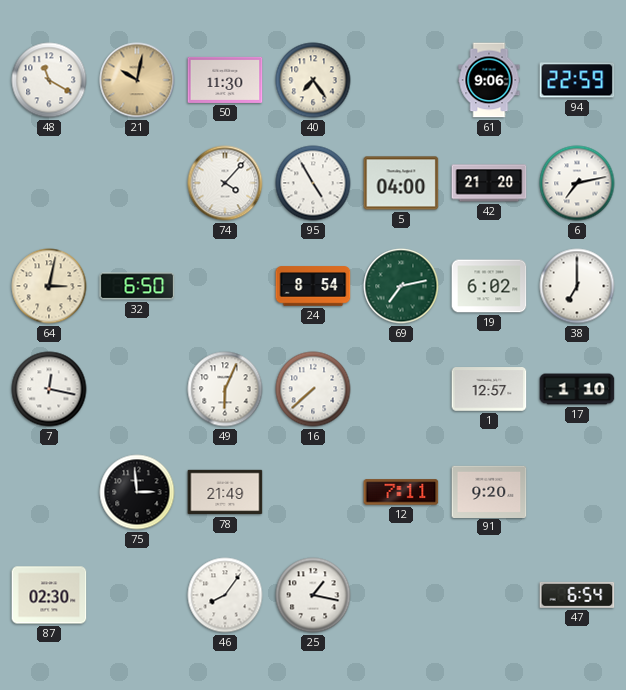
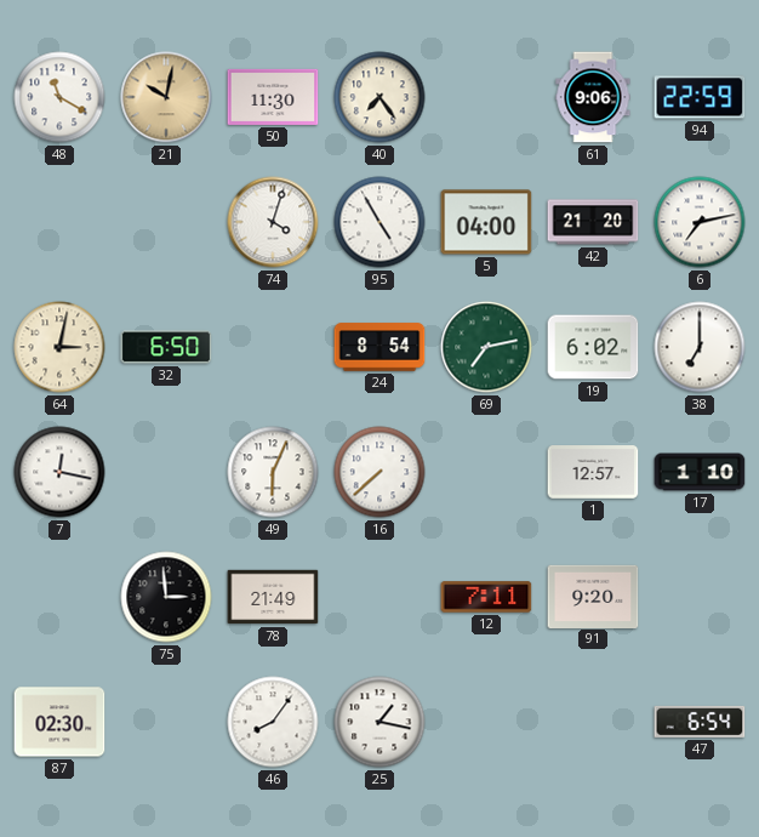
74: 4:07 -> 4:03 (273, 222)
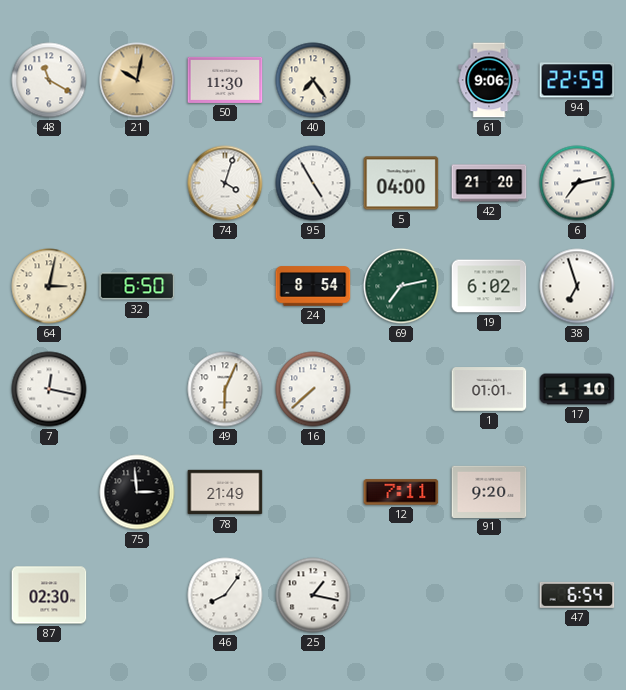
38: 7:00 -> 6:57 (577, 286)
1: 12:57 -> 01:01 (489, 389)
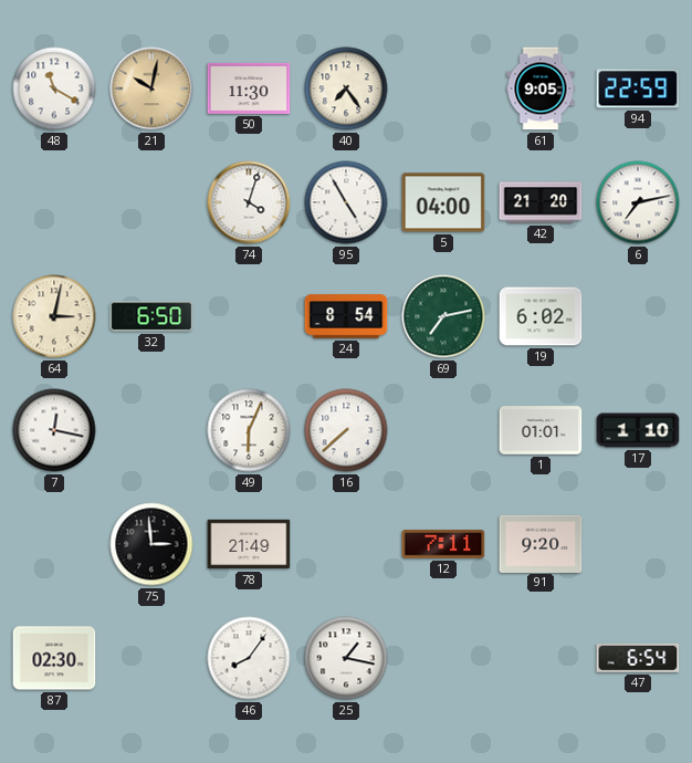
61: 9:06 -> 9:05 (541, 88)
38: 6:57 -> none (577, 286)
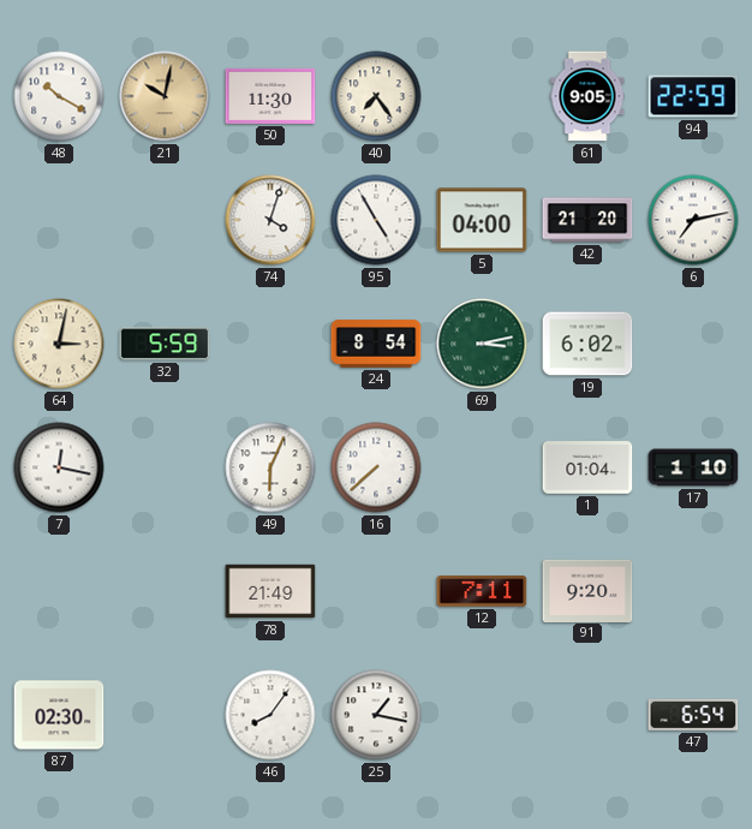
48: 11:20 -> 10:20 (59, 96)
32: 6:50 -> 5:59 (165, 344)
69: 7:13 -> 3:13 (482, 344)
1: 01:01 -> 01:04 (587, 467)
75: 2:59 -> none (151, 544)
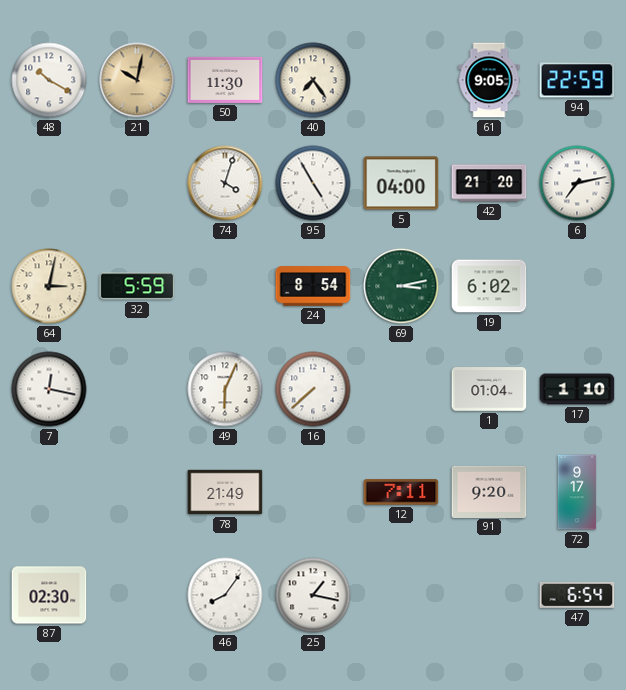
72: none -> 9:17 (577, 492)
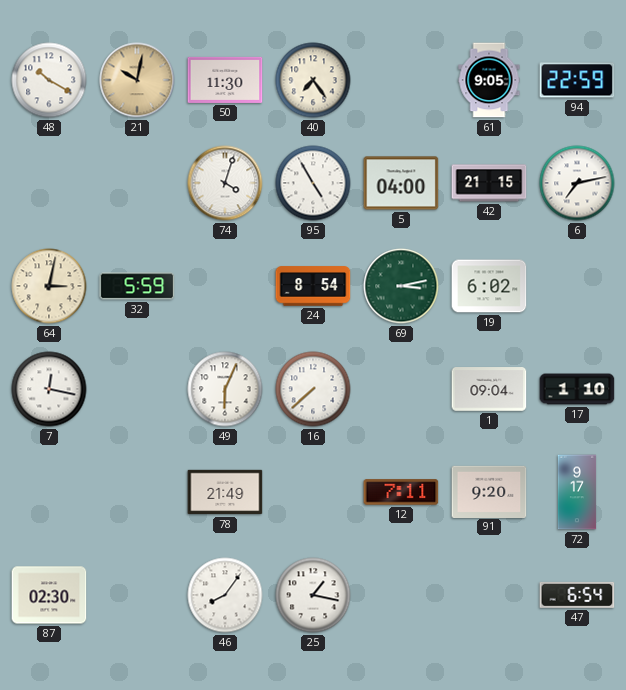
42: 21:20 -> 21:15 (489, 183)
1: 01:04 -> 09:04 (489, 389)
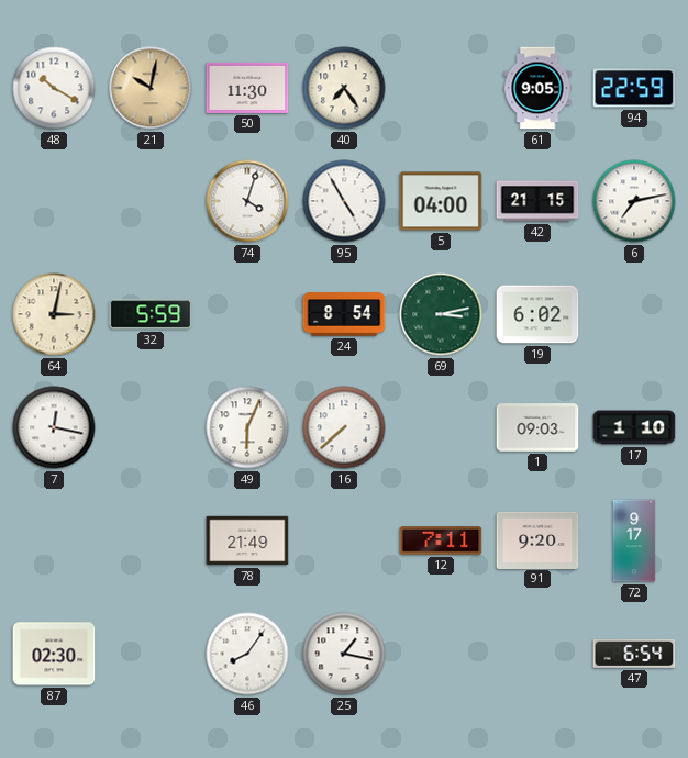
1: 09:04 -> 09:03 (537, 427)
